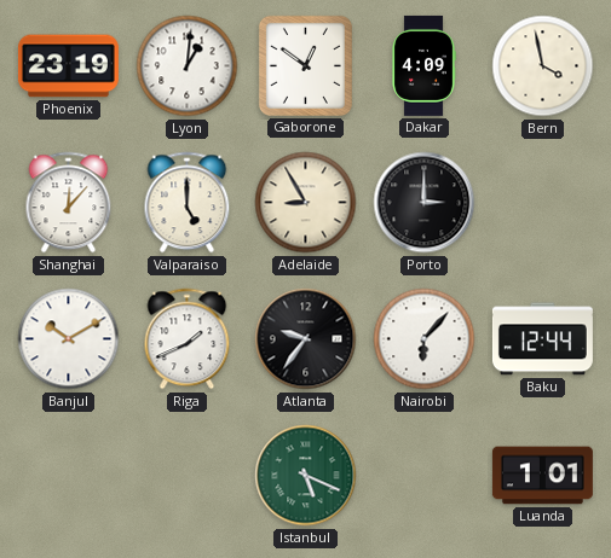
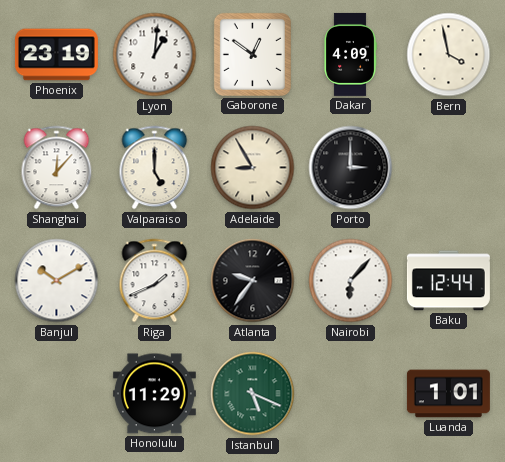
Honolulu: none -> 11:29 (154, 394)
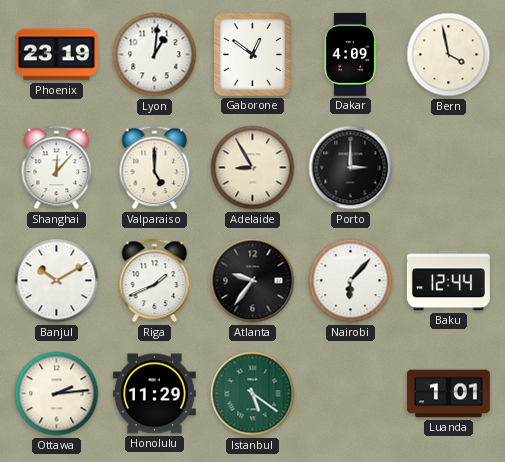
Ottawa: none -> 2:14 (57, 394)
Istanbul: 5:19 -> 5:21 (253, 394)
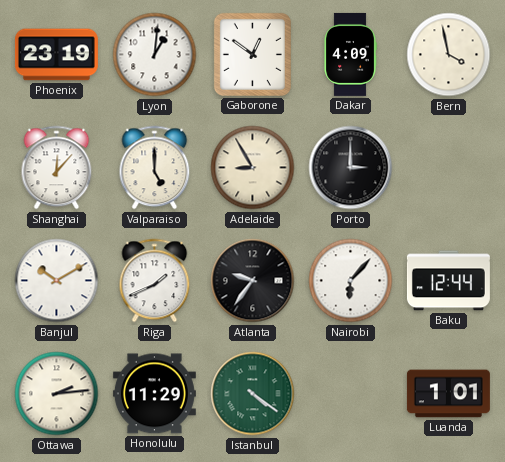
Istanbul: 5:21 -> 4:21 (253, 394)
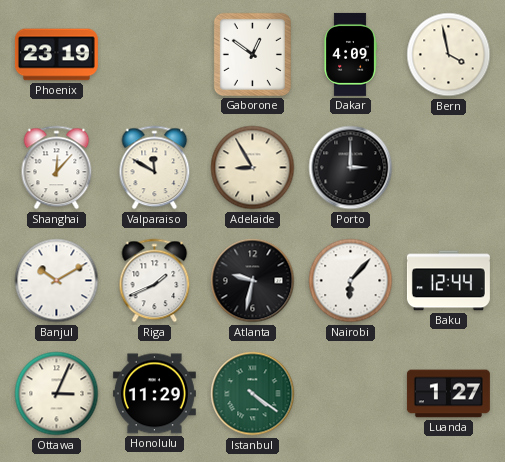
Lyon: 1:01 -> none (155, 55)
Valparaiso: 5:00 -> 11:50 (155, 168)
Atlanta: 9:36 -> 9:32 (253, 281)
Ottawa: 2:14 -> 3:04 (57, 394)
Luanda: 1:01 -> 1:27 (448, 394)
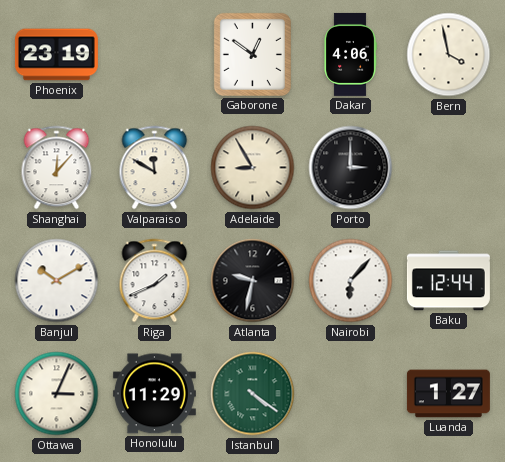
Dakar: 4:09 -> 4:06 (350, 54)
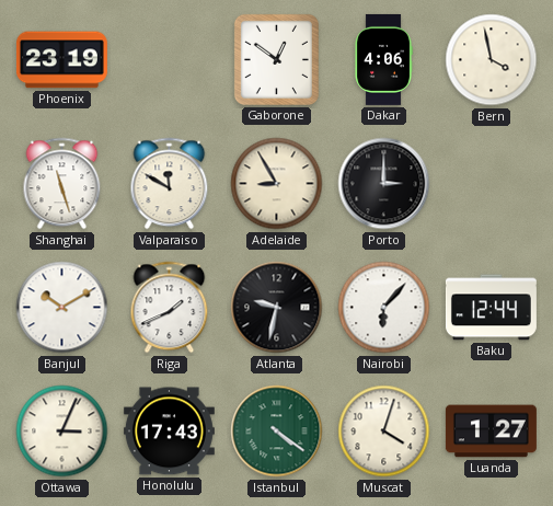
Shanghai: 12:07 -> 11:27 (62, 184)
Honolulu: 11:29 -> 17:43 (169, 432)
Muscat: none -> 4:03 (384, 432)
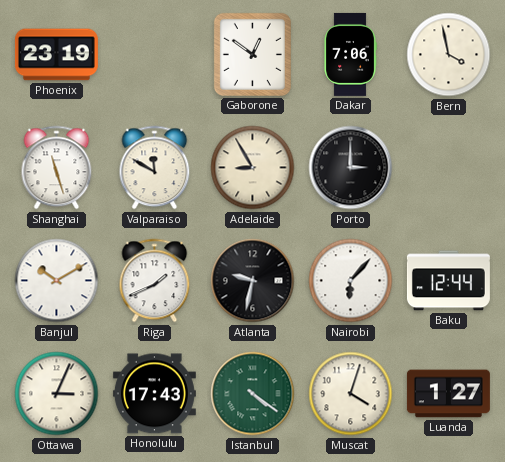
Dakar: 4:06 -> 7:06 (350, 54)
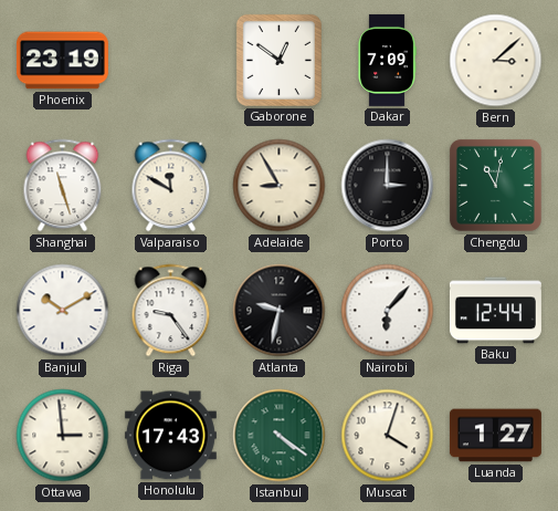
Dakar: 7:06 -> 7:09 (387, 60)
Bern: 3:58 -> 3:08 (496, 61)
Chengdu: none -> 11:02 (495, 185)
Riga: 1:41 -> 9:24 (171, 311)
Ottawa: 3:04 -> 2:59 (63, 436)
